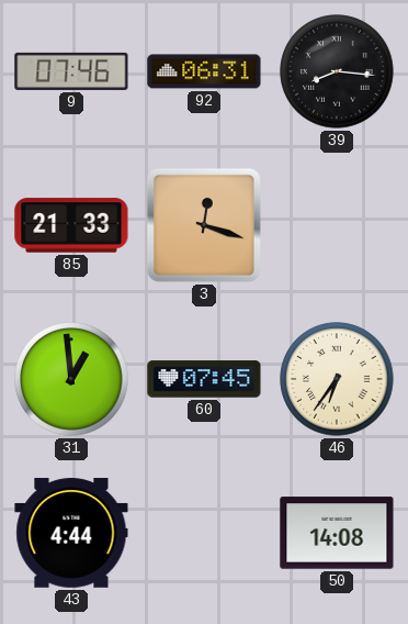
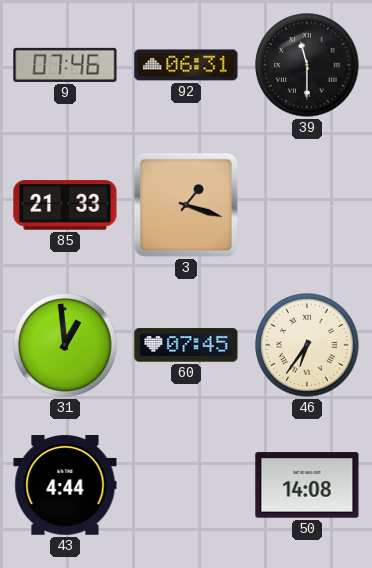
39: 8:16 -> 11:30 (307, 65)
3: 12:18 -> 1:18 (186, 205)
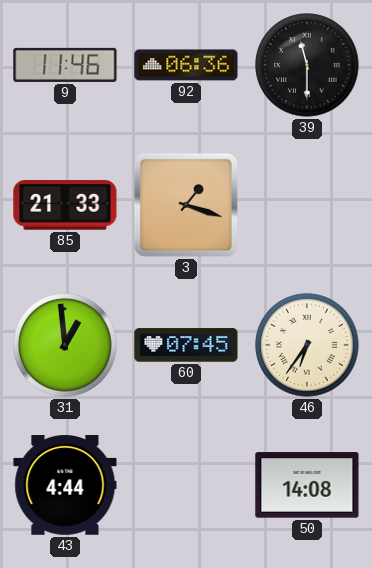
9: 07:46 -> 11:46 (65, 65)
92: 06:31 -> 06:36 (186, 65)
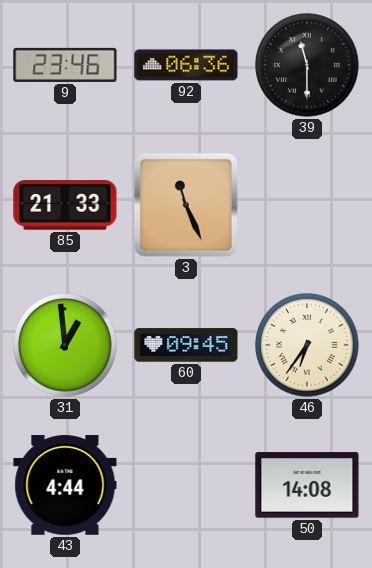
9: 11:46 -> 23:46 (65, 65)
3: 1:18 -> 11:26 (186, 205)
60: 07:45 -> 09:45 (186, 345)
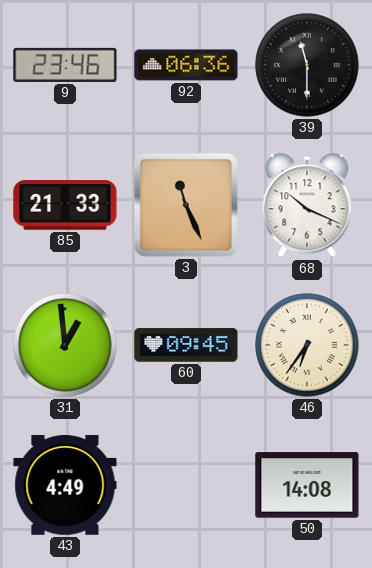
68: none -> 10:19 (307, 206)
43: 4:44 -> 4:49 (65, 485)
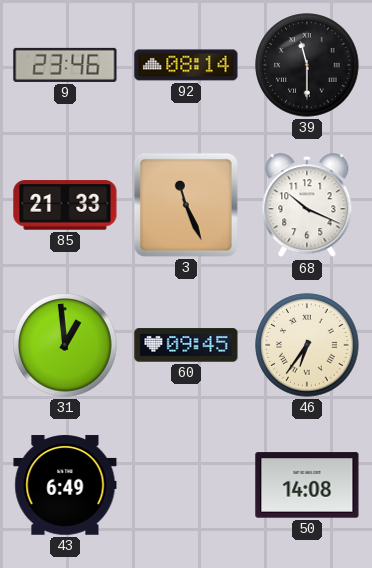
92: 06:36 -> 08:14 (186, 65)
43: 4:49 -> 6:49 (65, 485)
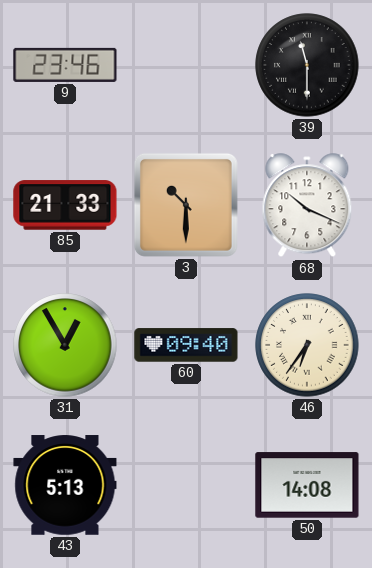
92: 08:14 -> none (186, 65)
3: 11:26 -> 10:30 (186, 205)
31: 12:59 -> 12:55 (65, 345)
60: 09:45 -> 09:40 (186, 345)
43: 6:49 -> 5:13 (65, 485)
